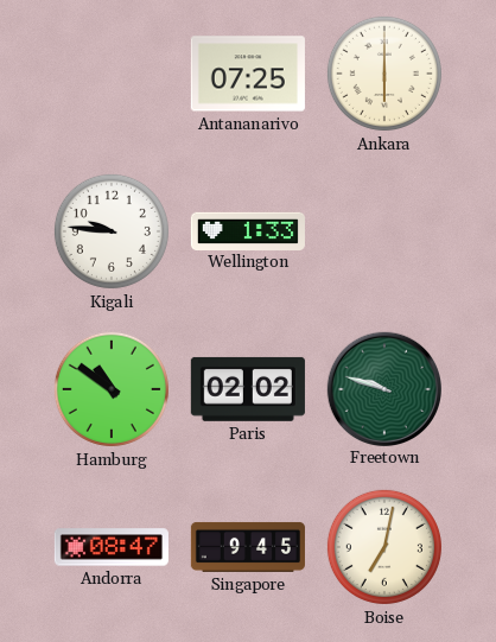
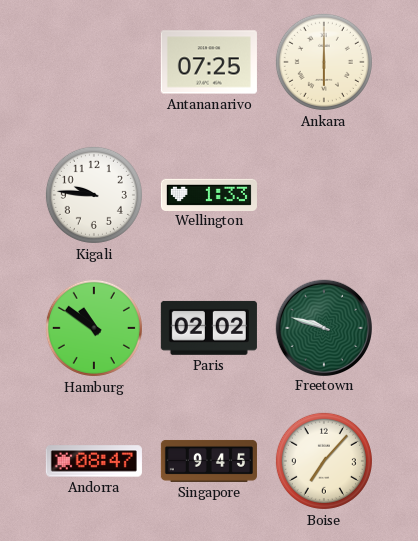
Boise: 7:02 -> 7:07 (324, 461)
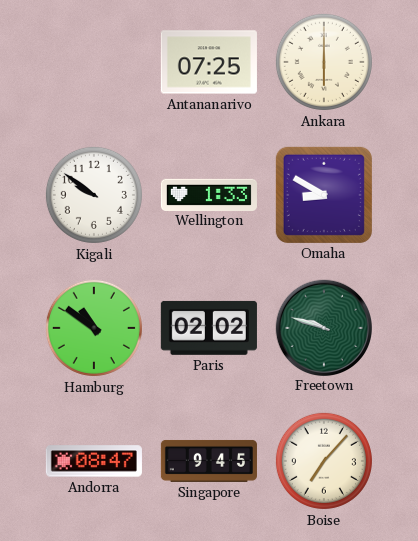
Kigali: 9:46 -> 9:51 (94, 195)
Omaha: none -> 8:50 (324, 195)
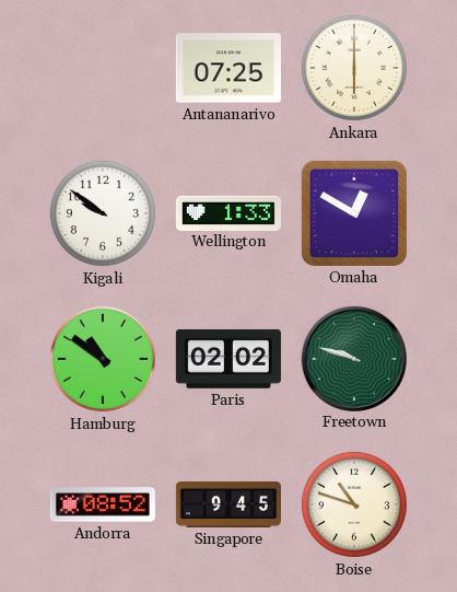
Omaha: 8:50 -> 12:50 (354, 213)
Andorra: 08:47 -> 08:52 (103, 504)
Boise: 7:07 -> 10:48 (354, 504)
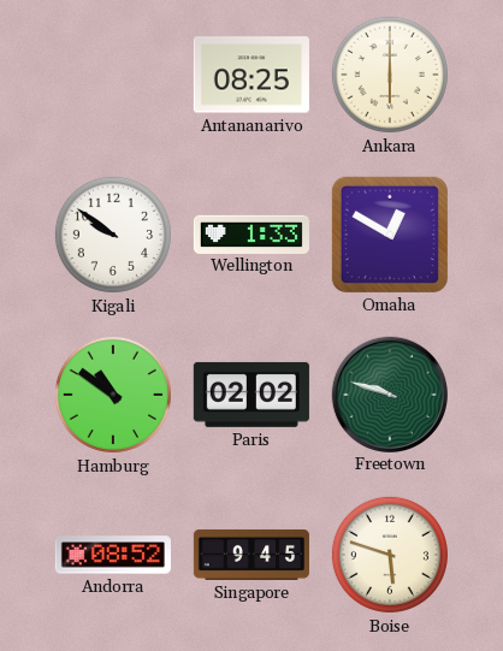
Antananarivo: 07:25 -> 08:25 (251, 75)
Boise: 10:48 -> 5:48 (390, 555)
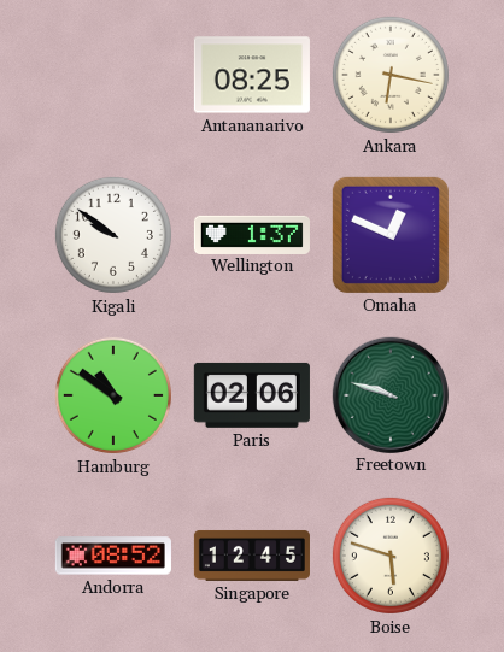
Ankara: 6:00 -> 6:17 (391, 75)
Wellington: 1:33 -> 1:37 (252, 234)
Omaha: 12:50 -> 12:49 (391, 235)
Paris: 02:02 -> 02:06 (252, 395)
Singapore: 9:45 -> 12:45 (252, 556)
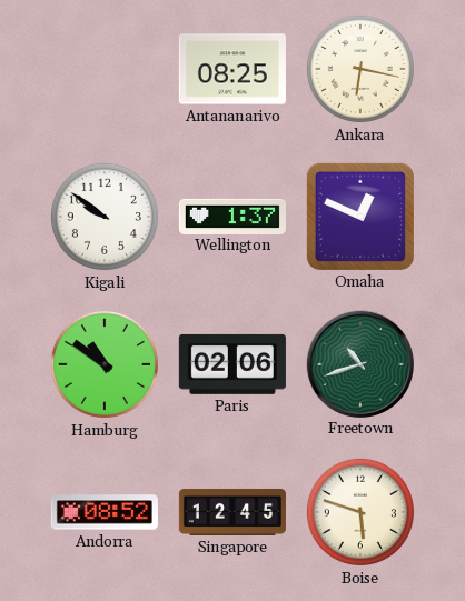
Freetown: 9:48 -> 10:42 (359, 363)
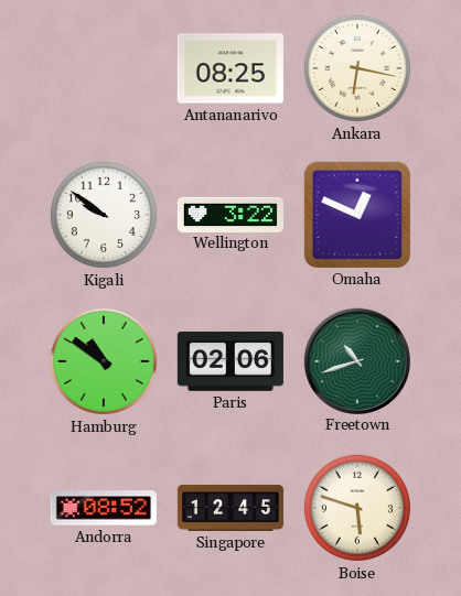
Wellington: 1:37 -> 3:22 (230, 214)
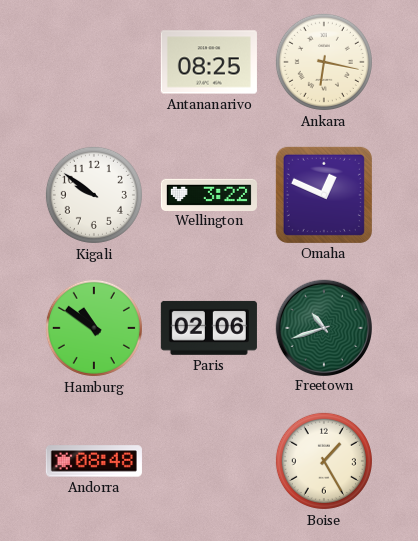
Andorra: 08:52 -> 08:48 (94, 461)
Singapore: 12:45 -> none (230, 508)
Boise: 5:48 -> 1:25 (324, 461)
